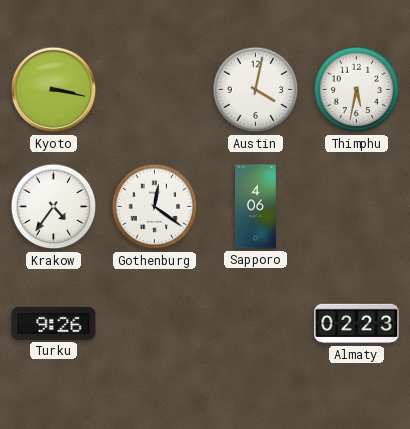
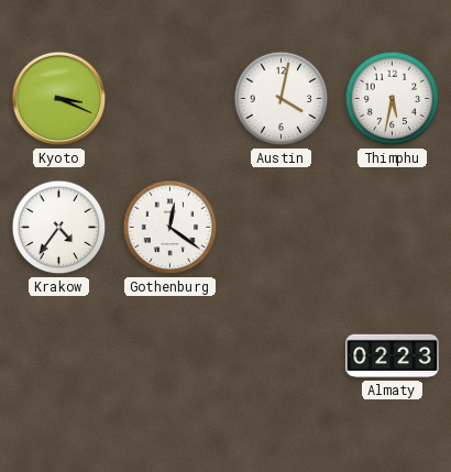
Kyoto: 3:17 -> 3:19 (59, 99)
Sapporo: 4:06 -> none (255, 207)
Turku: 9:26 -> none (54, 323)
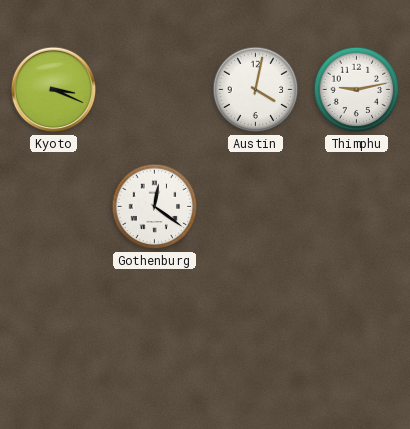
Thimphu: 5:32 -> 9:13 (357, 90)
Krakow: 4:36 -> none (59, 228)
Almaty: 02:23 -> none (393, 356)
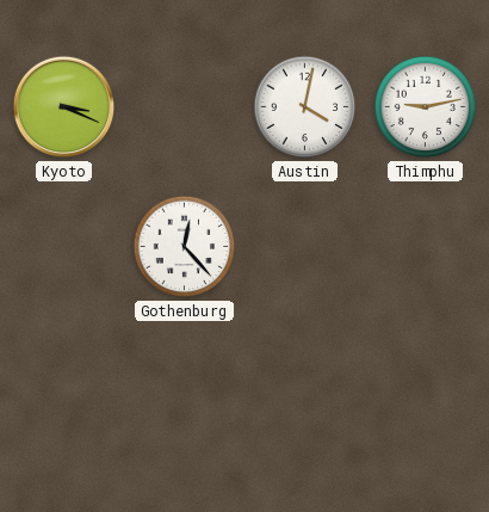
Gothenburg: 12:21 -> 12:23 (185, 247)
